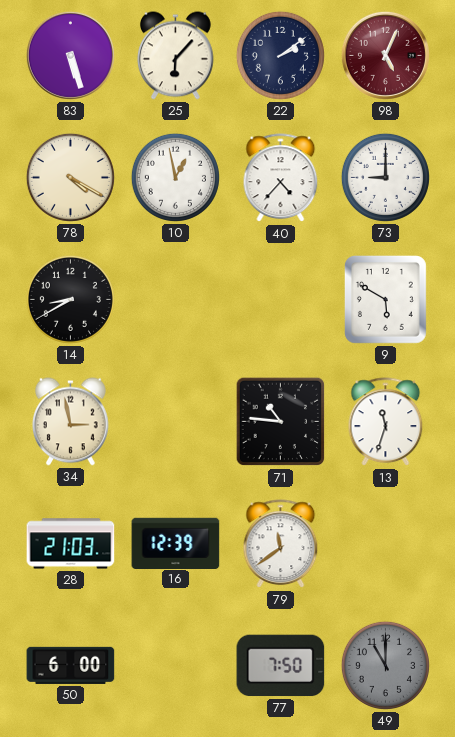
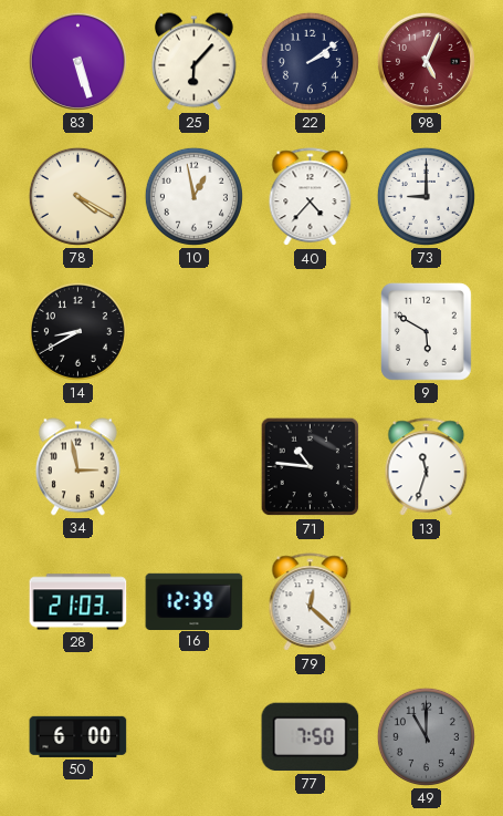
79: 11:39 -> 12:22 (311, 602)
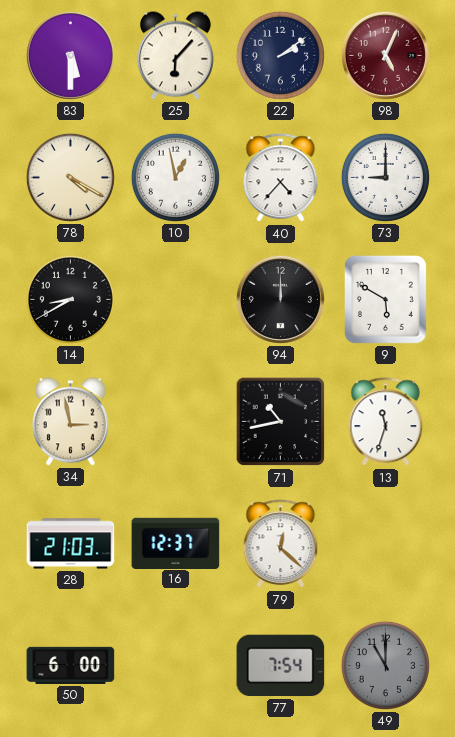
83: 5:27 -> 5:30 (70, 55)
94: none -> 12:00 (280, 299)
71: 10:46 -> 10:43 (281, 422)
16: 12:39 -> 12:37 (176, 543)
77: 7:50 -> 7:54 (281, 666)
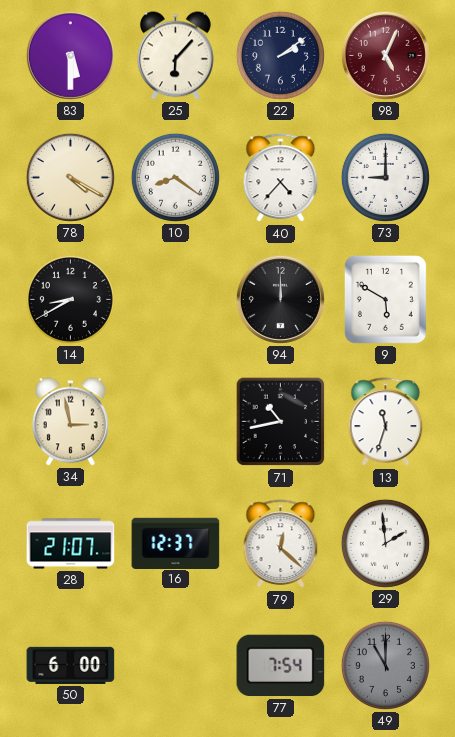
10: 12:58 -> 8:21 (175, 177)
28: 21:03 -> 21:07 (71, 544)
29: none -> 1:59 (385, 543)
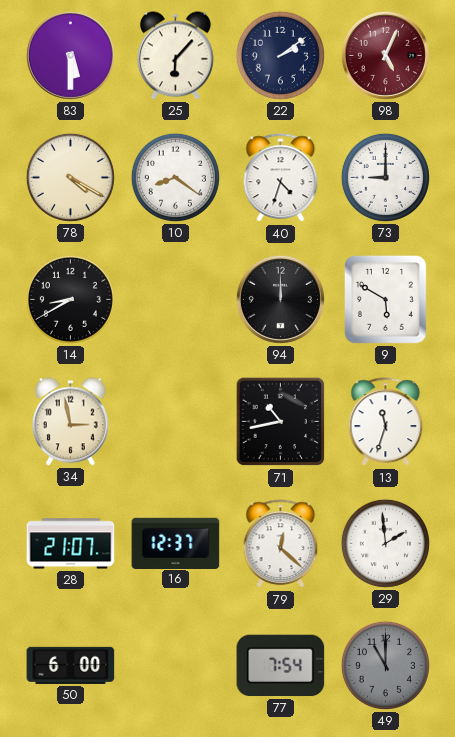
40: 4:37 -> 4:33 (281, 178)
